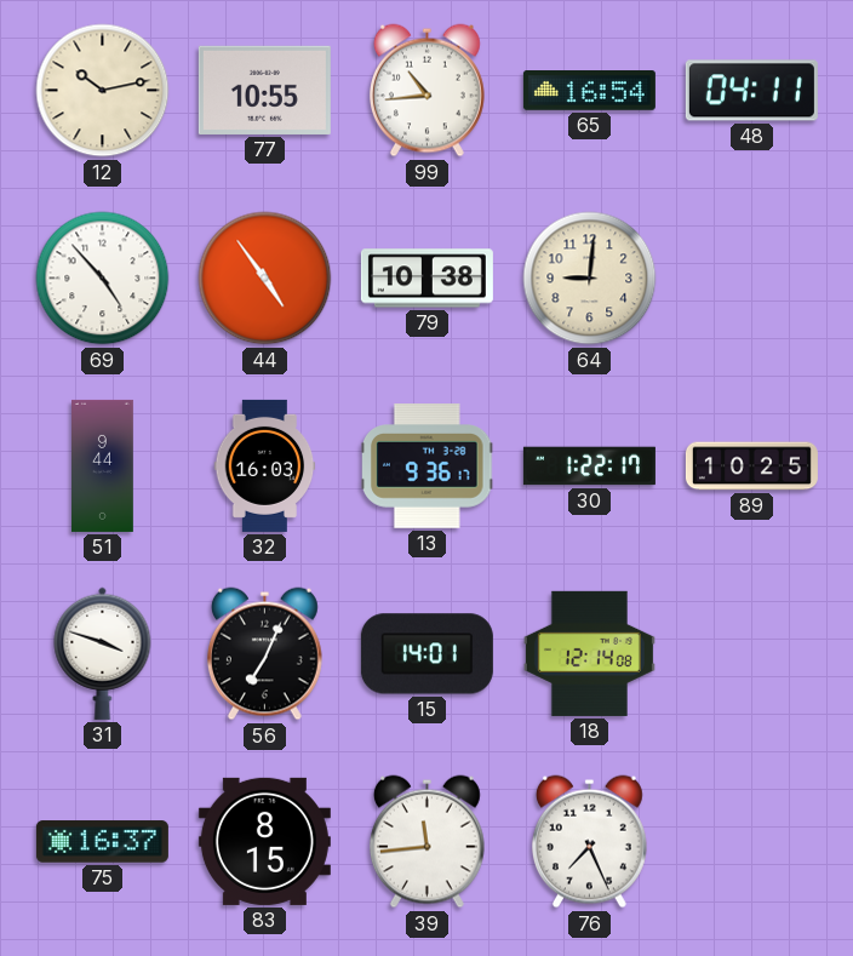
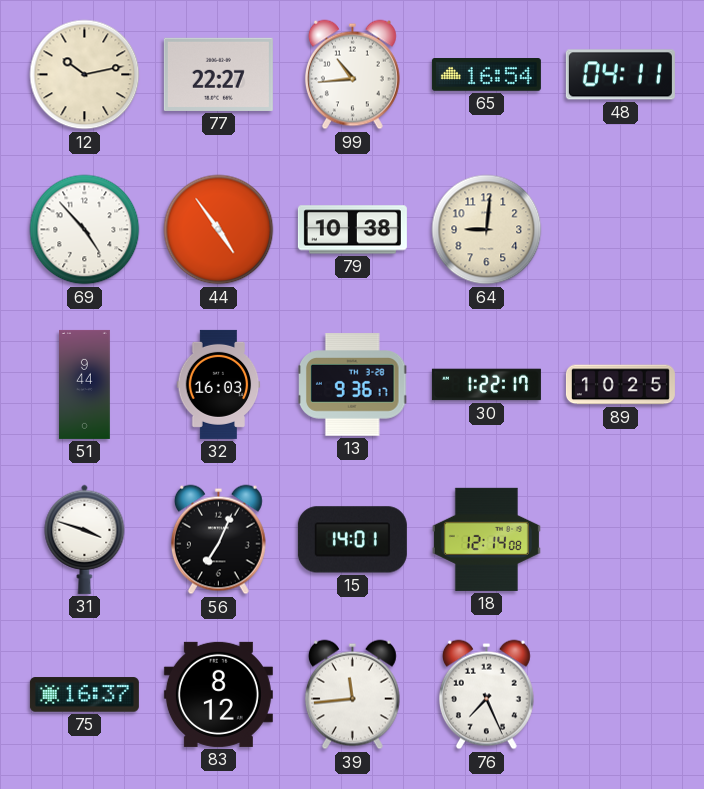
77: 10:55 -> 22:27 (218, 74)
83: 8:15 -> 8:12 (218, 694)
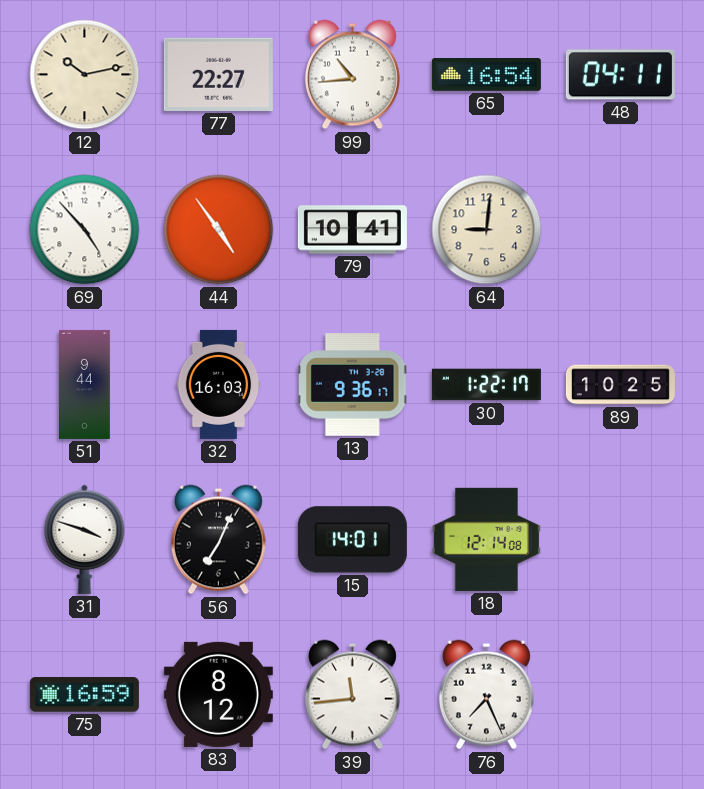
79: 10:38 -> 10:41 (352, 230)
75: 16:37 -> 16:59 (84, 695)
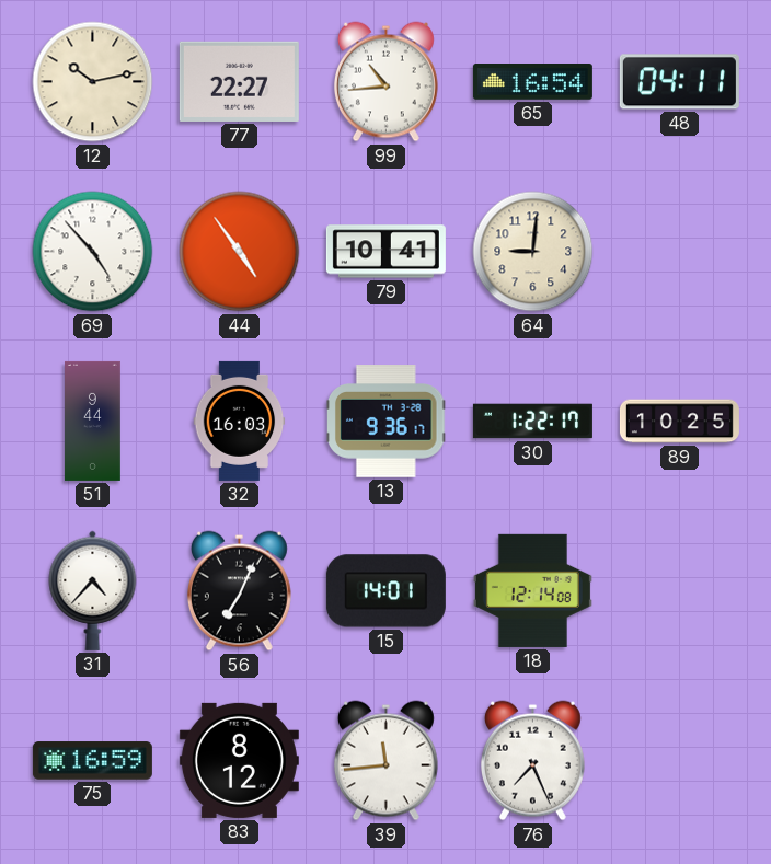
31: 3:48 -> 4:37 (93, 590)
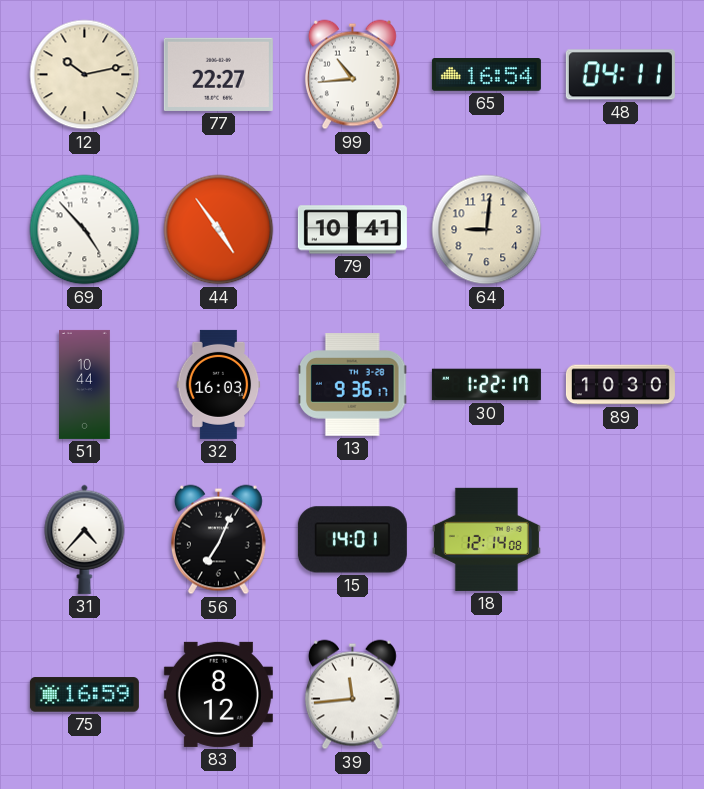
51: 9:44 -> 10:44 (85, 384)
89: 10:25 -> 10:30 (620, 385)
76: 7:26 -> none (532, 761)
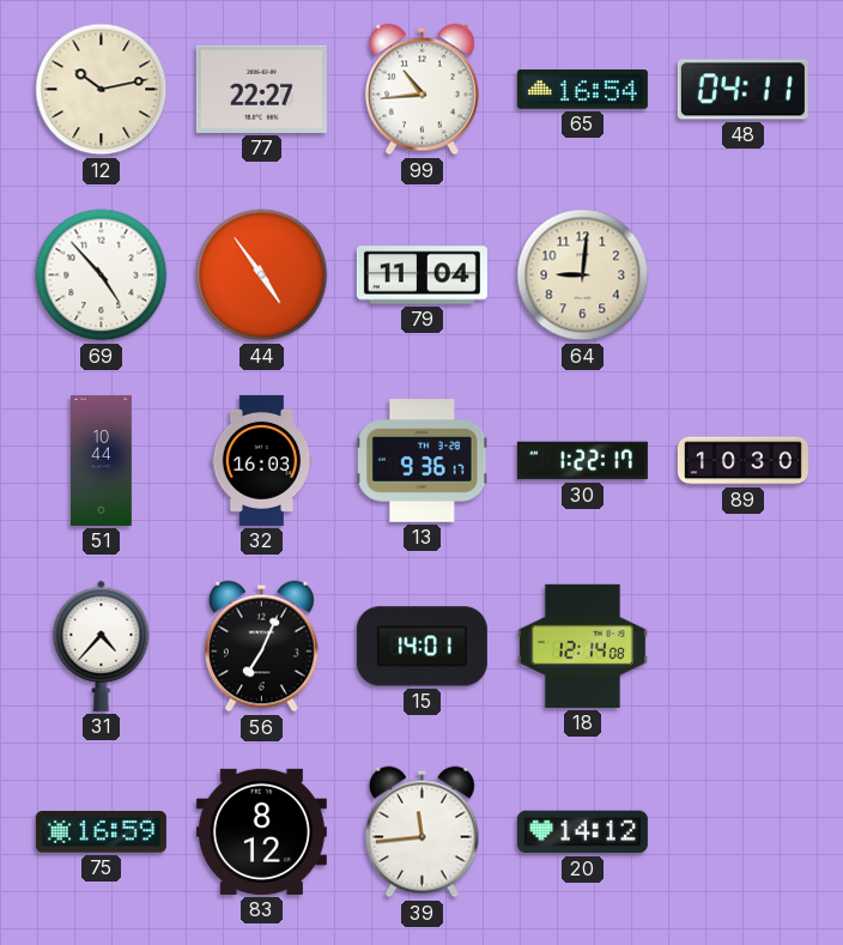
79: 10:41 -> 11:04 (421, 275)
20: none -> 14:12 (582, 832)
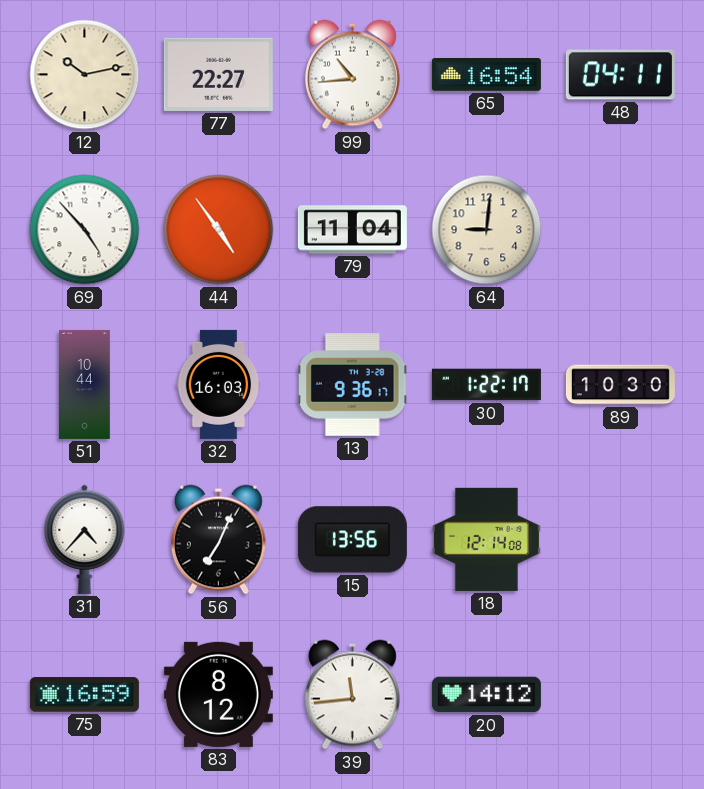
15: 14:01 -> 13:56 (352, 540)
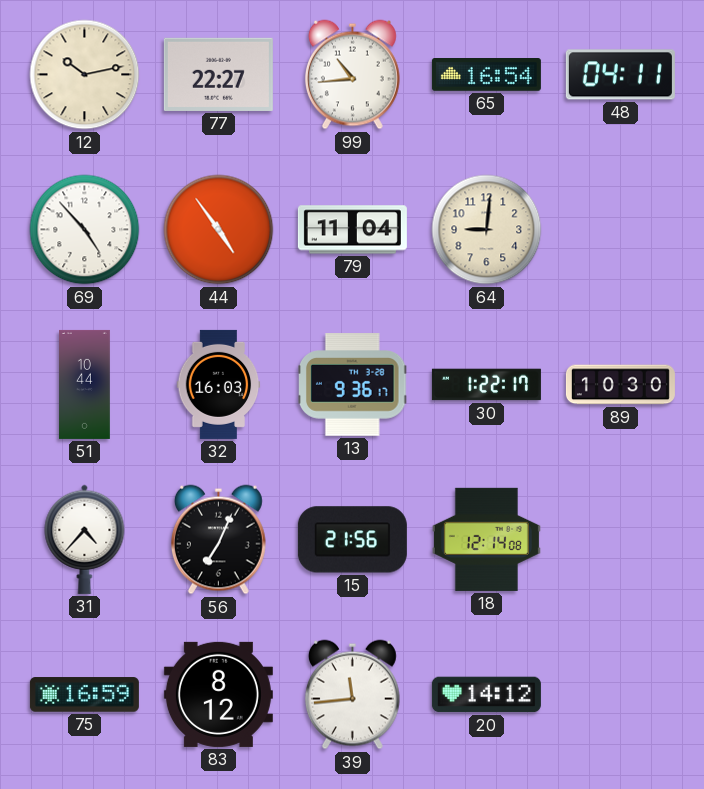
15: 13:56 -> 21:56 (352, 540)
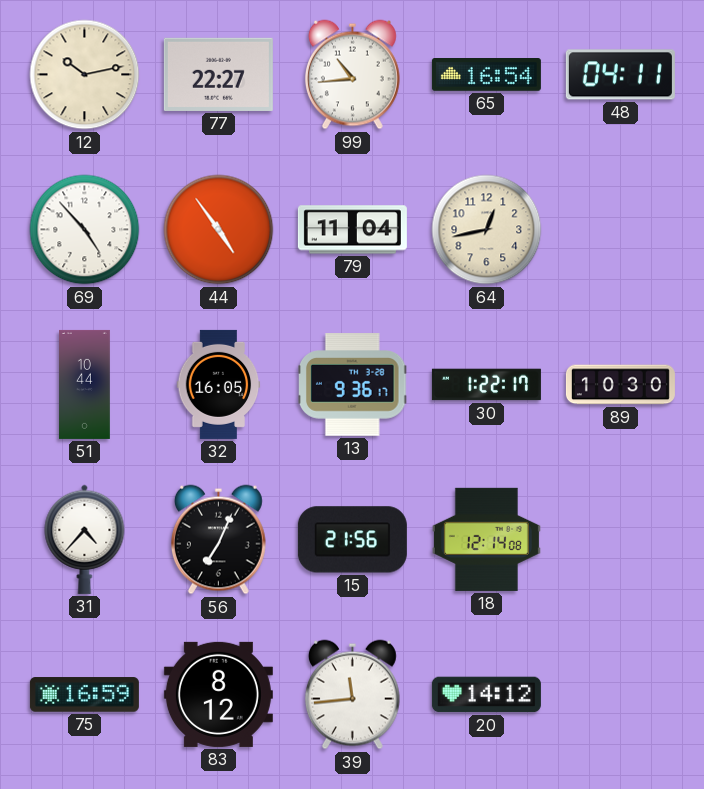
64: 9:01 -> 12:43 (487, 230)
32: 16:03 -> 16:05 (219, 384)
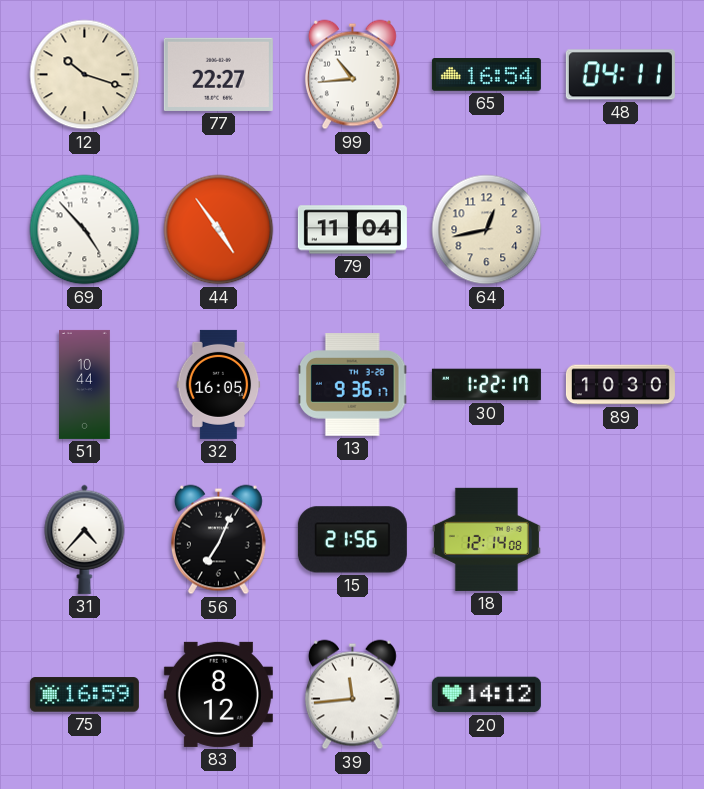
12: 10:13 -> 10:18 (85, 75)
